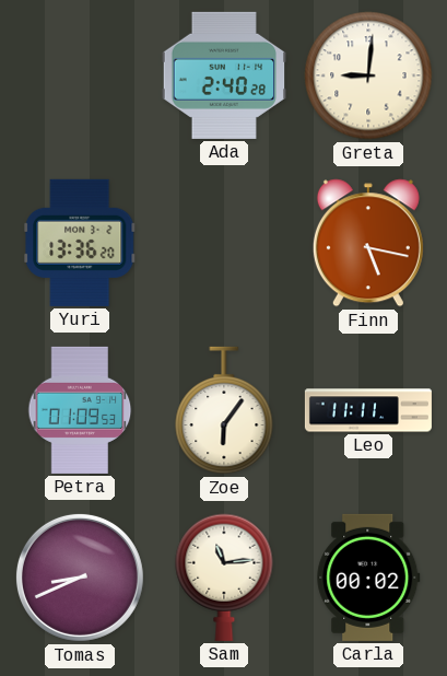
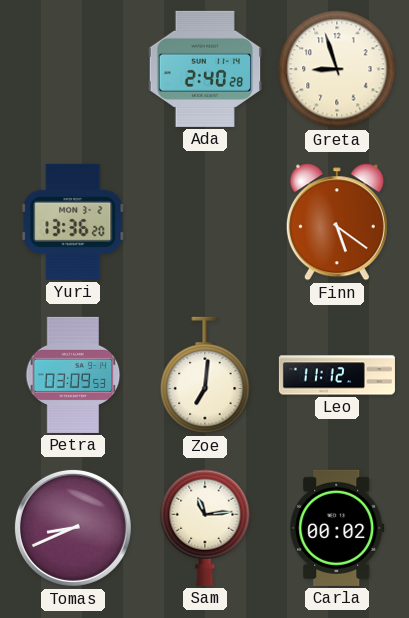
Greta: 9:01 -> 8:57 (337, 69)
Finn: 5:17 -> 5:21 (337, 222)
Petra: 01:09 -> 03:09 (73, 375)
Zoe: 6:06 -> 7:01 (205, 375)
Leo: 11:11 -> 11:12 (337, 375)
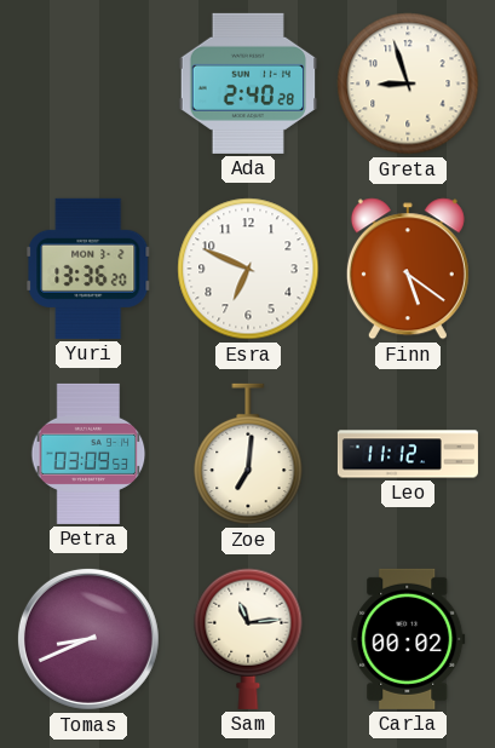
Esra: none -> 6:49 (248, 269)
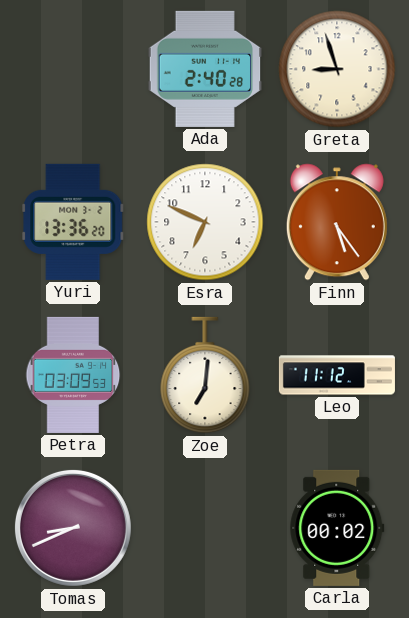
Finn: 5:21 -> 5:24 (337, 222)
Sam: 11:14 -> none (248, 639)
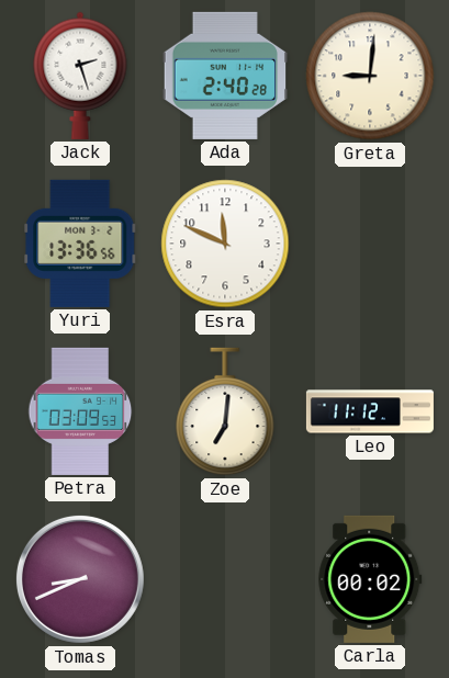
Jack: none -> 2:27 (80, 76)
Greta: 8:57 -> 9:01 (370, 76)
Yuri: 13:36:20 -> 13:36:56 (80, 244)
Esra: 6:49 -> 11:49 (225, 244)
Finn: 5:24 -> none (337, 222)
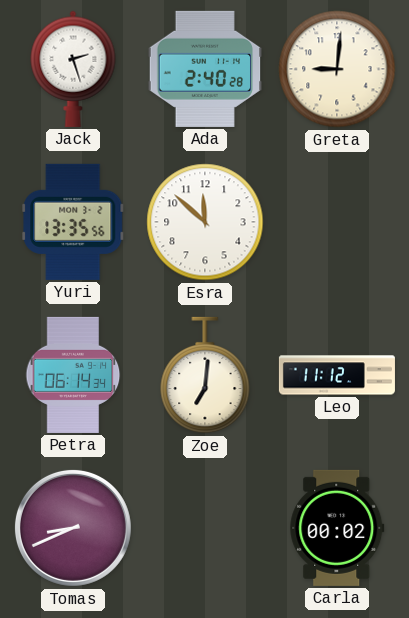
Yuri: 13:36 -> 13:35 (73, 222)
Esra: 11:49 -> 11:52 (205, 222)
Petra: 03:09 -> 06:14 (73, 375)
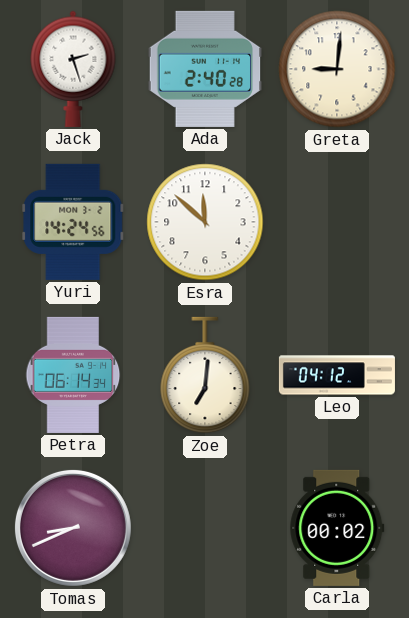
Yuri: 13:35 -> 14:24 (73, 222)
Leo: 11:12 -> 04:12 (337, 375)
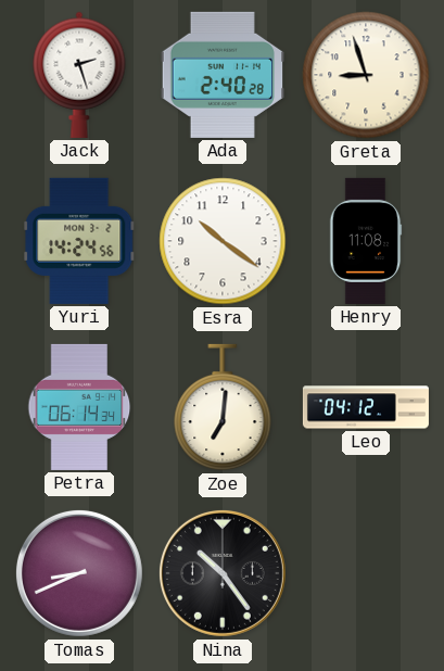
Greta: 9:01 -> 8:57 (366, 75)
Esra: 11:52 -> 10:21 (223, 241)
Henry: none -> 11:08 (366, 241)
Nina: none -> 10:24 (223, 573)
Carla: 00:02 -> none (337, 528)
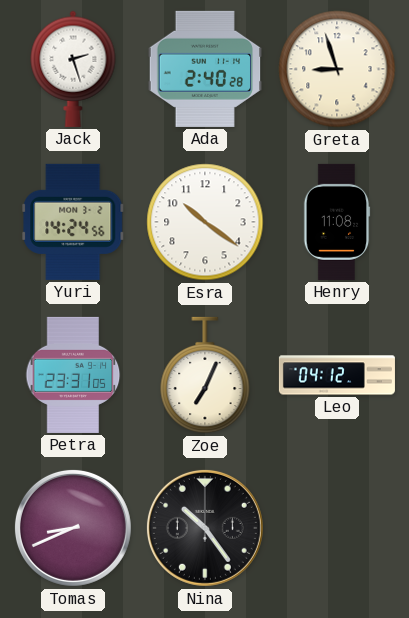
Petra: 06:14 -> 23:31 (73, 375)
Zoe: 7:01 -> 7:04 (205, 375)
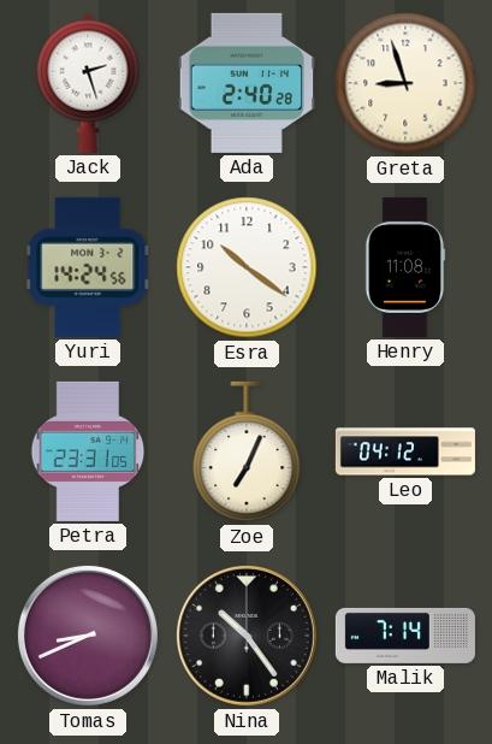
Malik: none -> 7:14 (405, 636)
